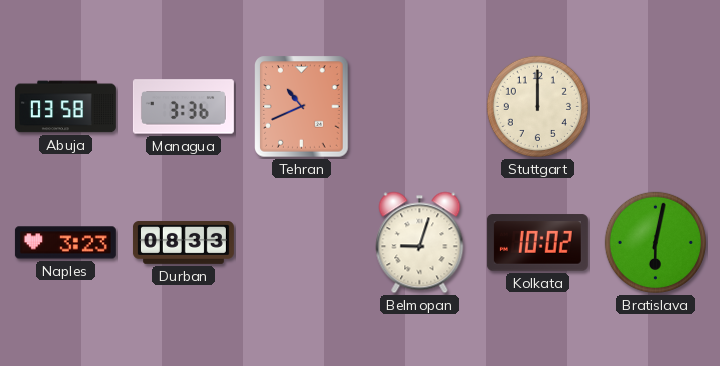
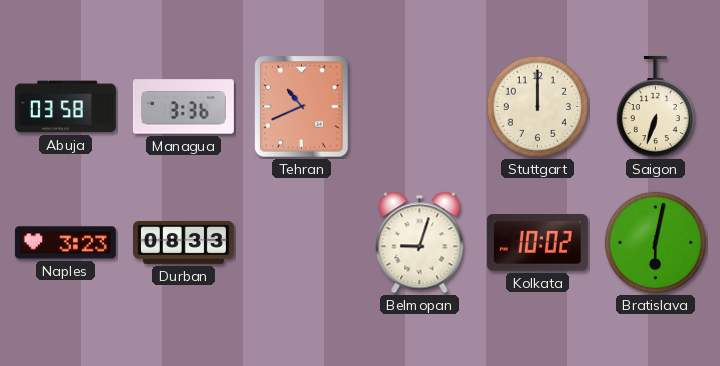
Saigon: none -> 6:33 (655, 107)
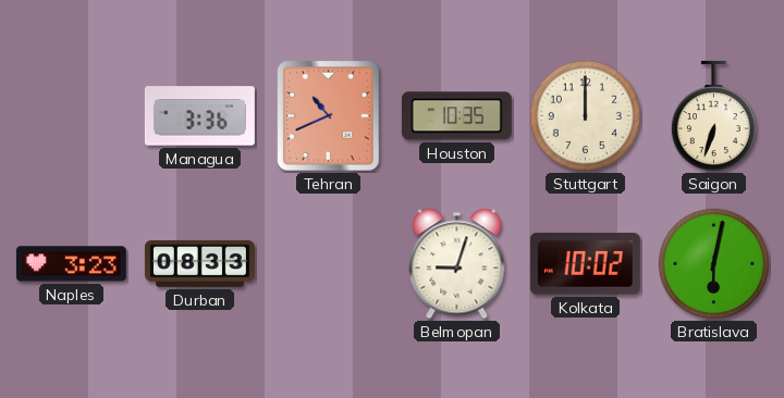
Abuja: 03:58 -> none (65, 107)
Houston: none -> 10:35 (456, 116)
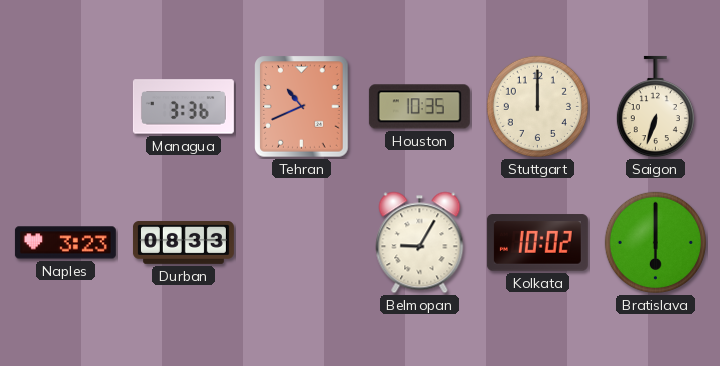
Belmopan: 9:03 -> 9:05 (420, 243)
Bratislava: 6:02 -> 6:00 (655, 242)
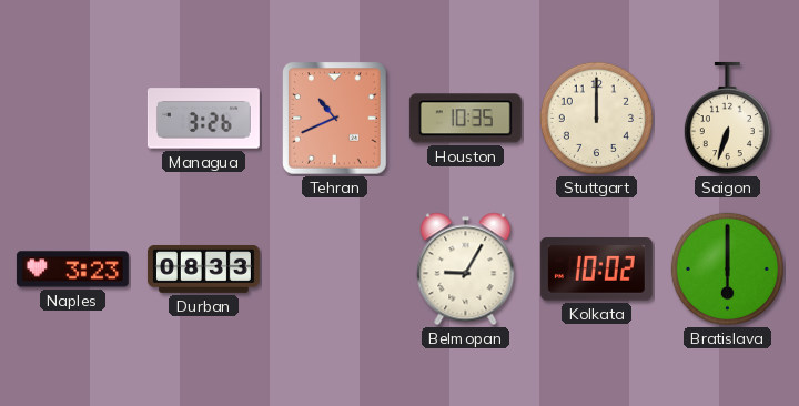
Managua: 3:36 -> 3:26 (203, 119)
